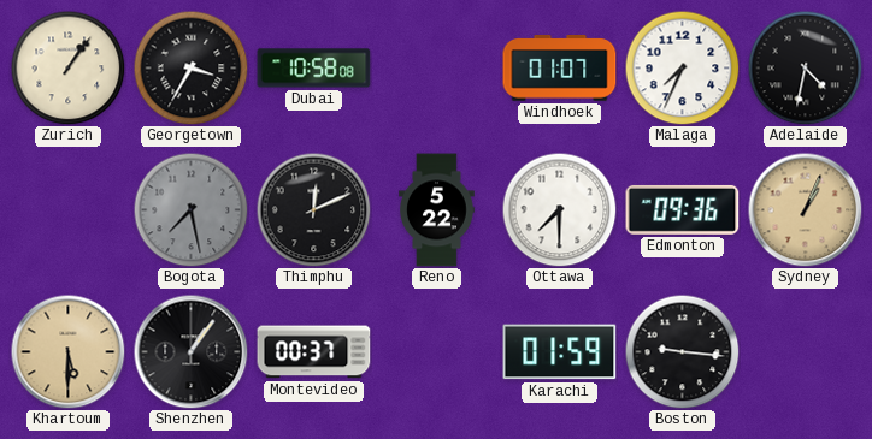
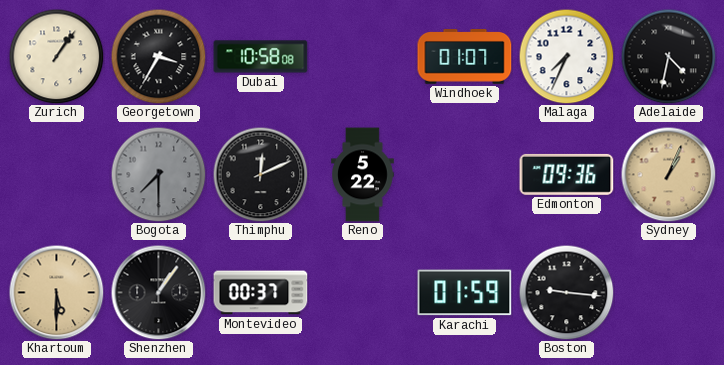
Bogota: 7:28 -> 7:30 (158, 174)
Ottawa: 7:30 -> none (559, 209)
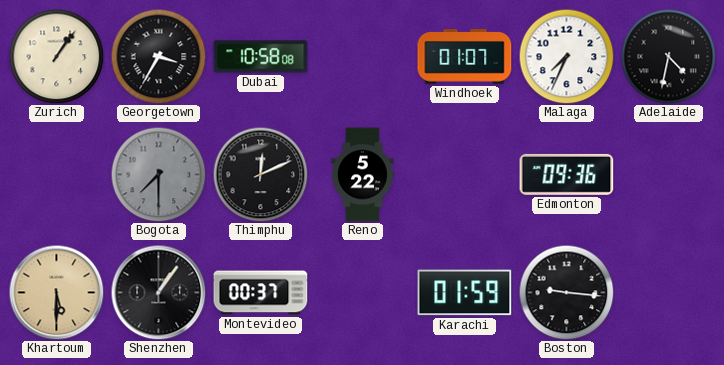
Sydney: 1:04 -> none (668, 174)
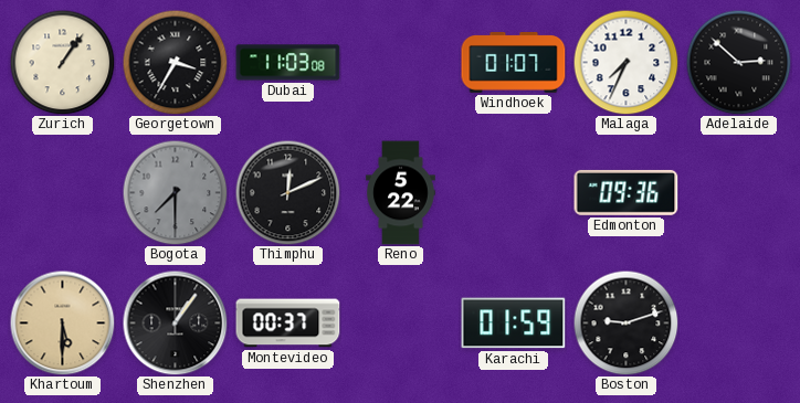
Dubai: 10:58 -> 11:03 (288, 63)
Adelaide: 4:32 -> 2:52 (738, 62)
Boston: 9:16 -> 9:12 (625, 322)
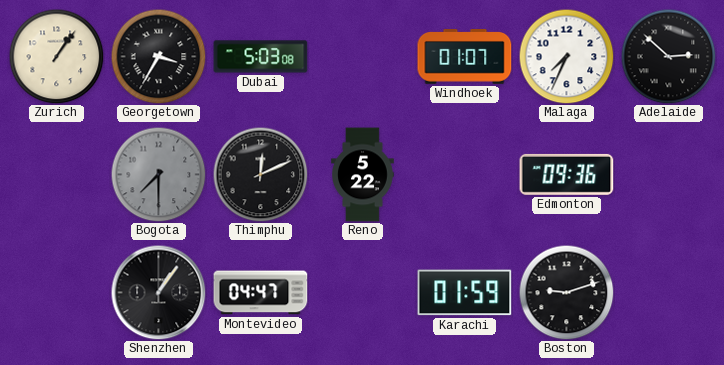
Dubai: 11:03 -> 5:03 (261, 57)
Khartoum: 5:30 -> none (62, 322)
Montevideo: 00:37 -> 04:47 (261, 293)
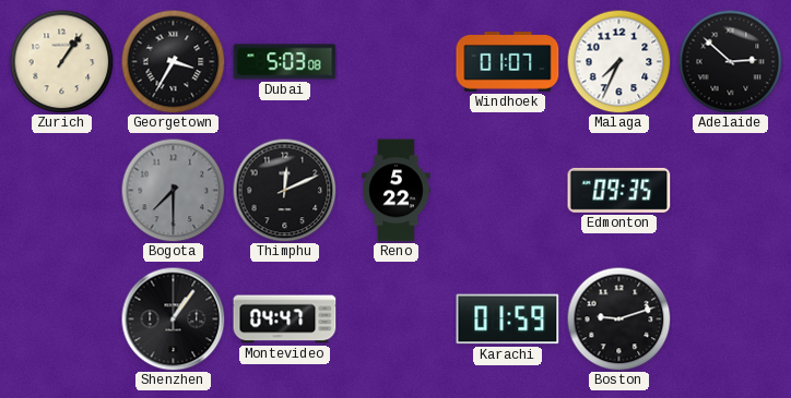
Edmonton: 09:36 -> 09:35 (619, 190)
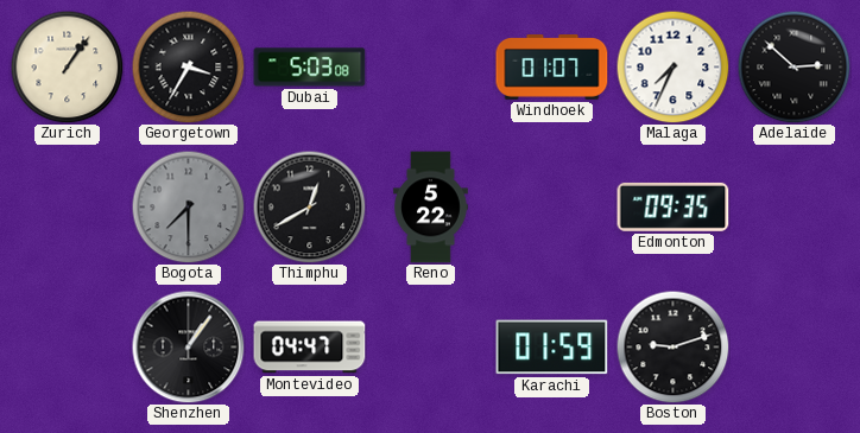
Thimphu: 12:11 -> 12:40 (309, 206)
